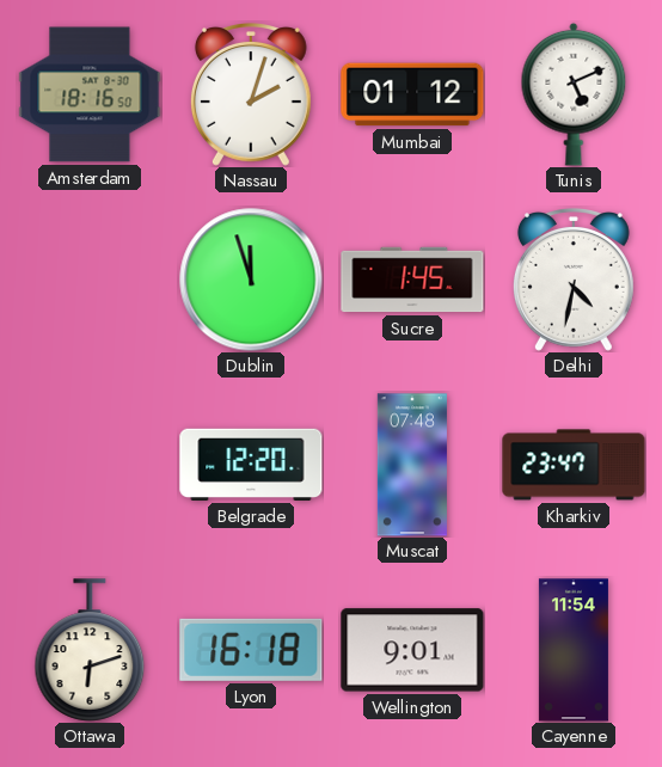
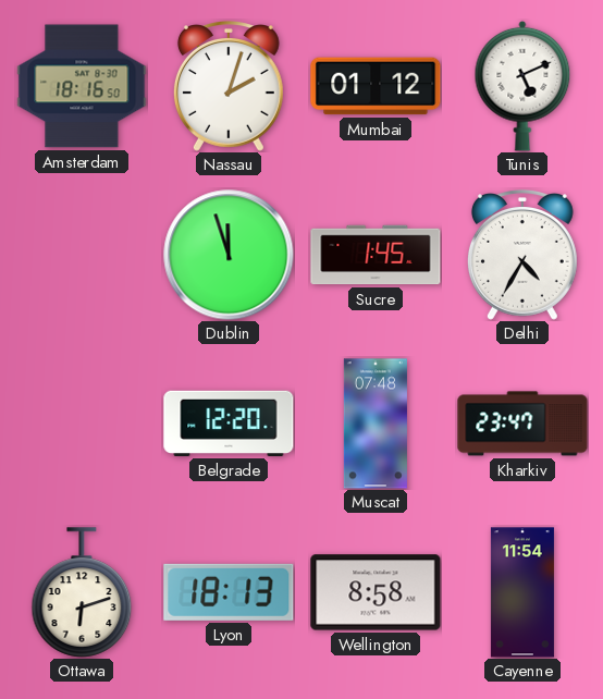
Delhi: 4:32 -> 4:35 (522, 256)
Lyon: 16:18 -> 18:13 (229, 592)
Wellington: 9:01 -> 8:58 (376, 592)
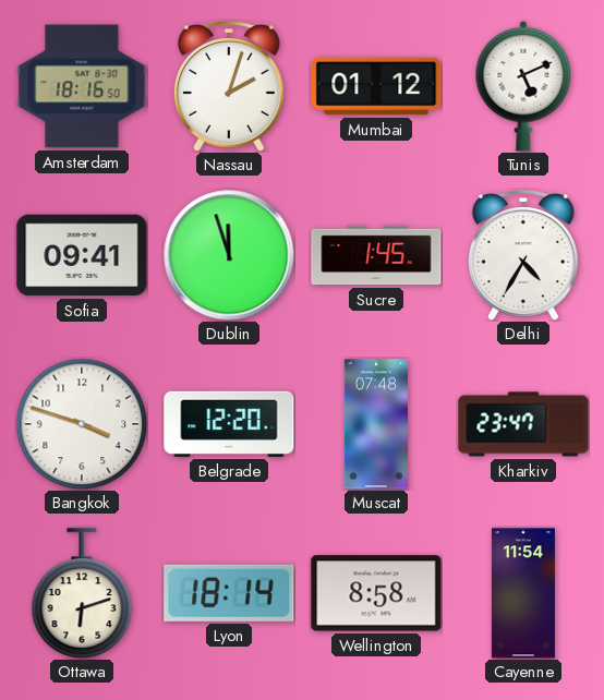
Sofia: none -> 09:41 (82, 255)
Bangkok: none -> 3:48 (82, 424)
Lyon: 18:13 -> 18:14 (229, 593)
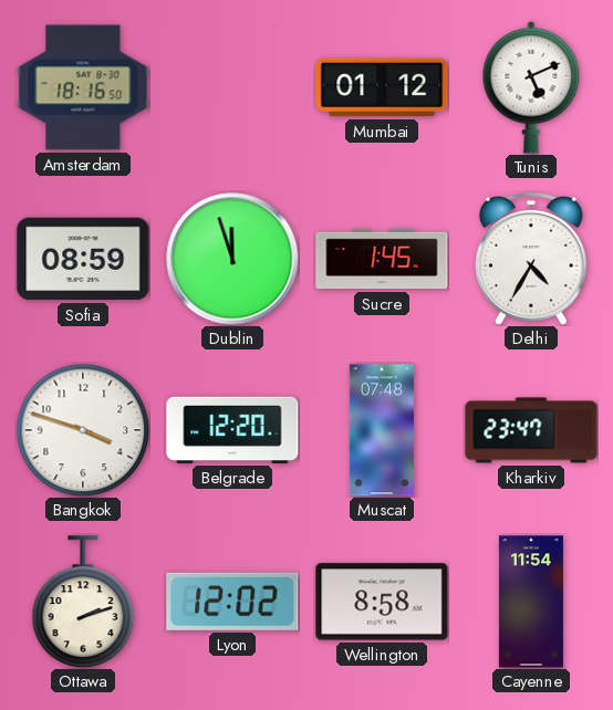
Nassau: 2:03 -> none (229, 87)
Sofia: 09:41 -> 08:59 (83, 259)
Ottawa: 6:12 -> 2:12 (83, 602)
Lyon: 18:14 -> 12:02 (232, 602)
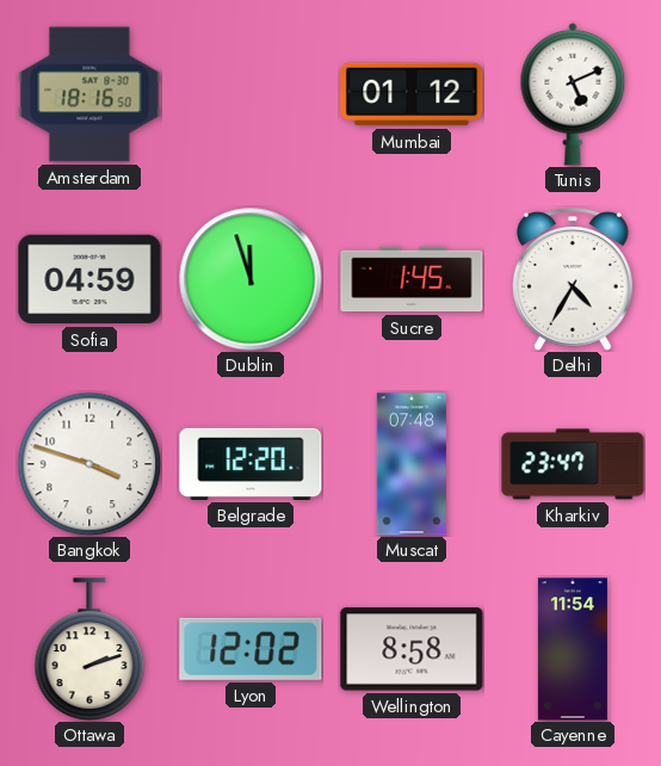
Sofia: 08:59 -> 04:59 (89, 279)
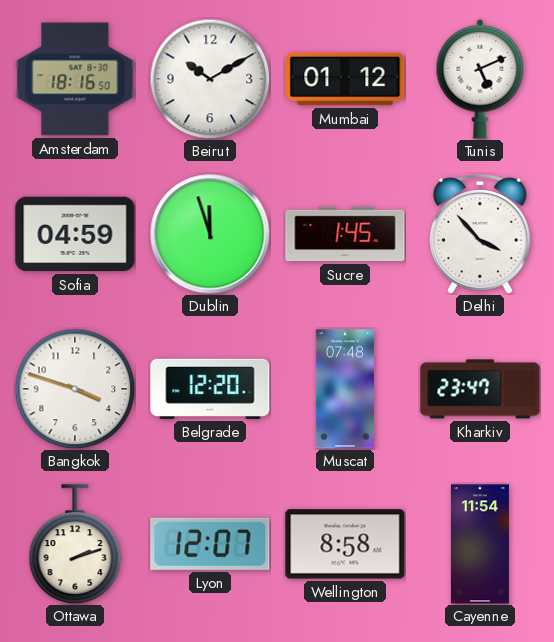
Beirut: none -> 10:10 (210, 79)
Delhi: 4:35 -> 3:53 (480, 235)
Lyon: 12:02 -> 12:07 (210, 544)
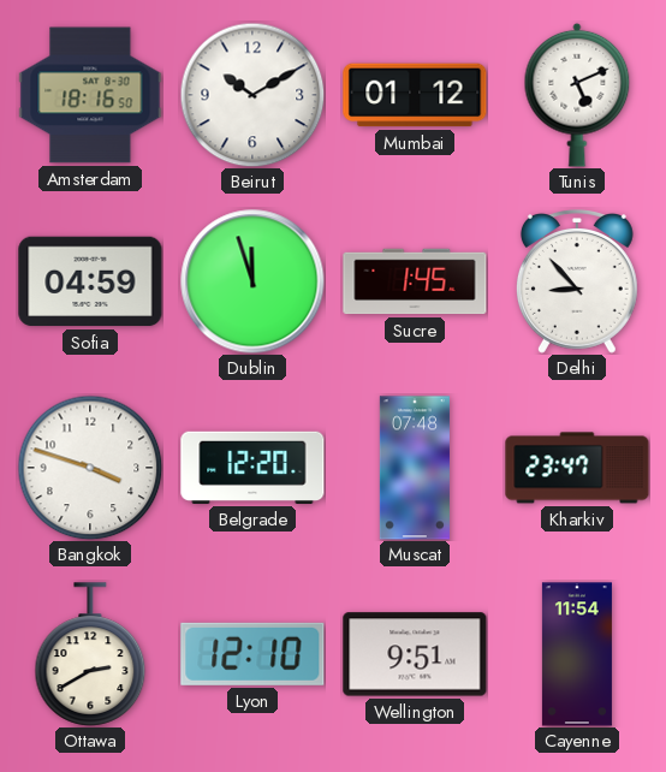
Delhi: 3:53 -> 8:53 (577, 283)
Ottawa: 2:12 -> 2:40 (90, 654)
Lyon: 12:07 -> 12:10 (252, 654)
Wellington: 8:58 -> 9:51 (415, 654)
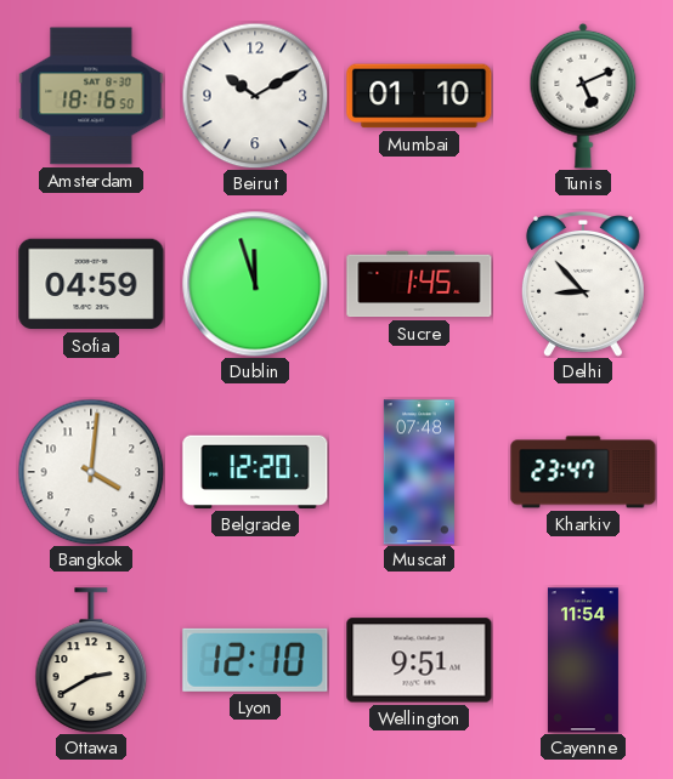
Mumbai: 01:12 -> 01:10 (419, 96)
Bangkok: 3:48 -> 4:01 (91, 472)
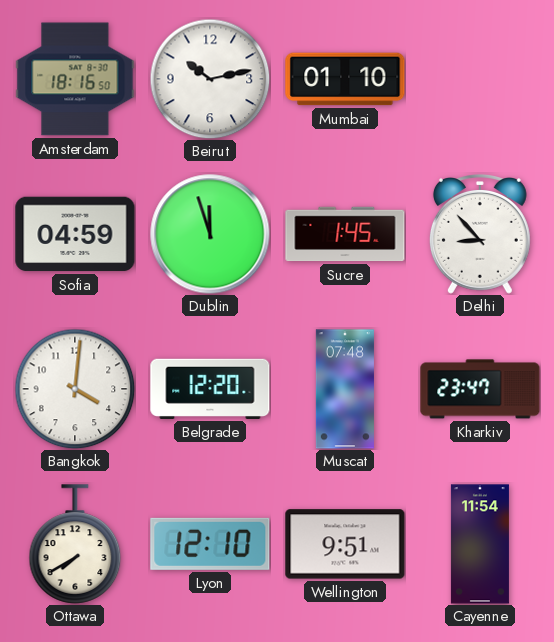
Beirut: 10:10 -> 10:13 (210, 79)
Tunis: 5:11 -> none (583, 96)
Ottawa: 2:40 -> 7:40 (75, 544)
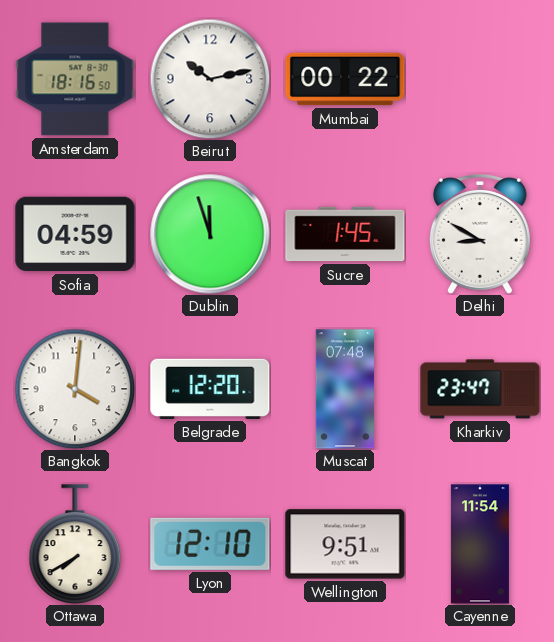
Mumbai: 01:10 -> 00:22 (345, 79)
Delhi: 8:53 -> 8:50 (480, 235)
